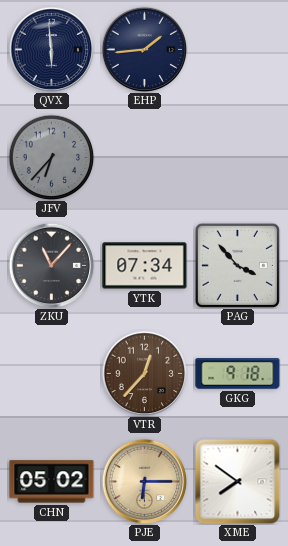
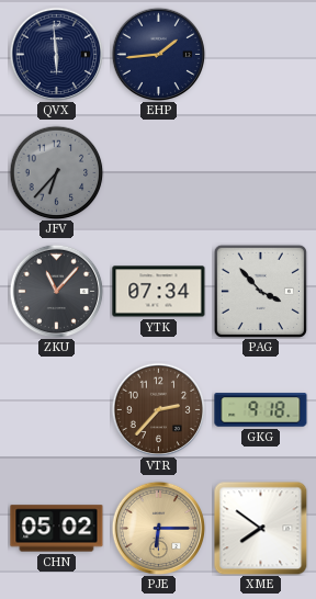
VTR: 12:37 -> 2:37 (158, 409)
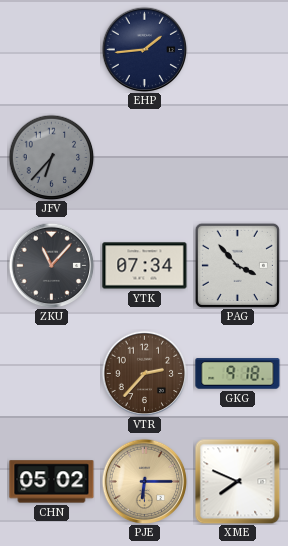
QVX: 5:59 -> none (56, 54)
XME: 7:51 -> 7:49 (237, 481)
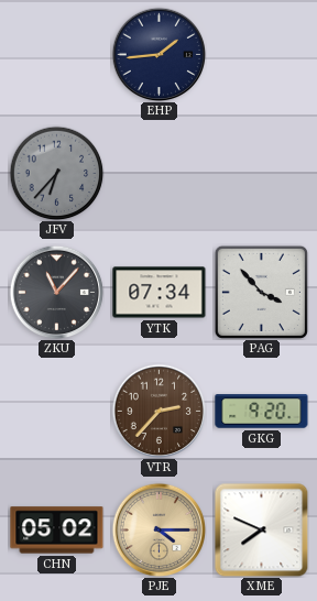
GKG: 9:18 -> 9:20 (262, 412)
PJE: 6:15 -> 4:15 (158, 529)
